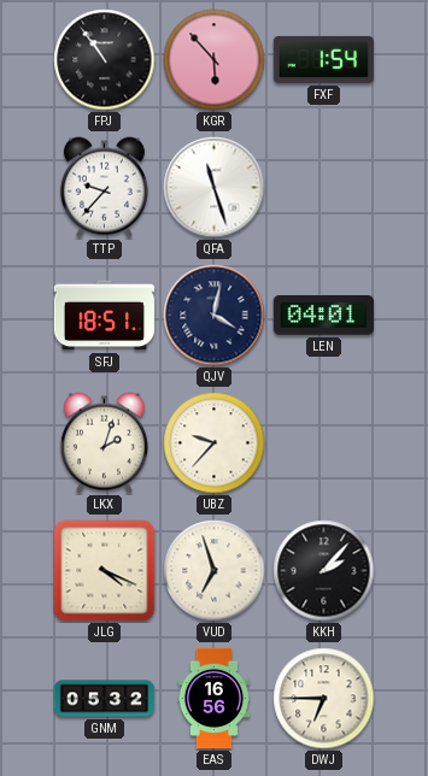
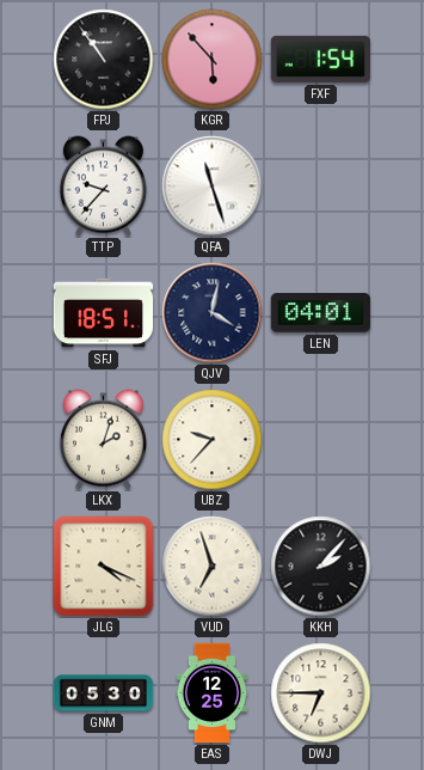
GNM: 05:32 -> 05:30 (104, 693)
EAS: 16:56 -> 12:25 (213, 693)
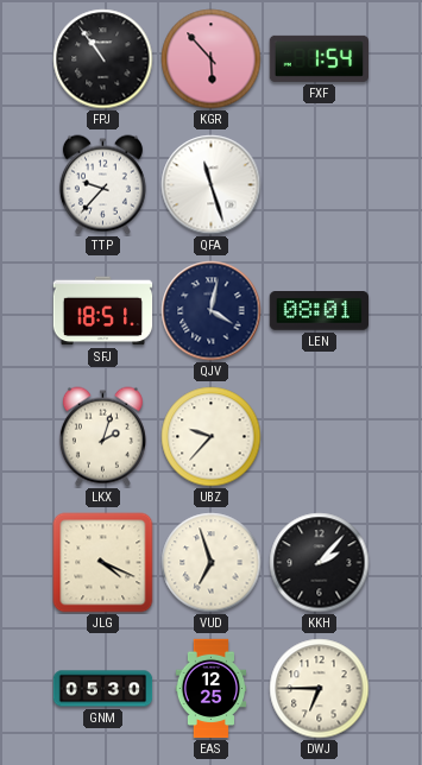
LEN: 04:01 -> 08:01 (320, 311)
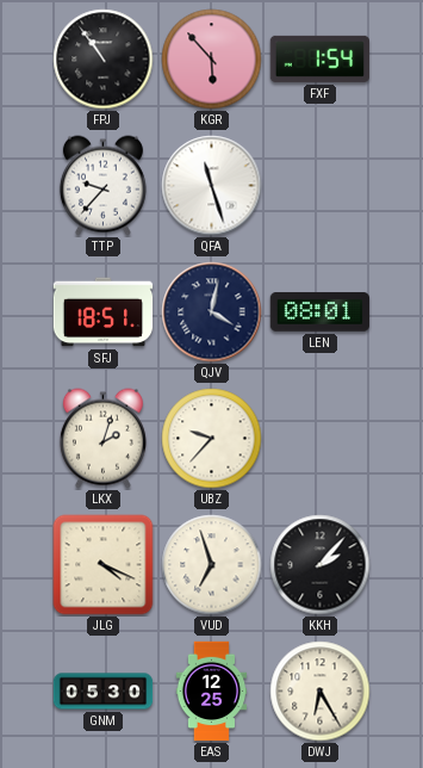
DWJ: 6:45 -> 6:25 (321, 692)
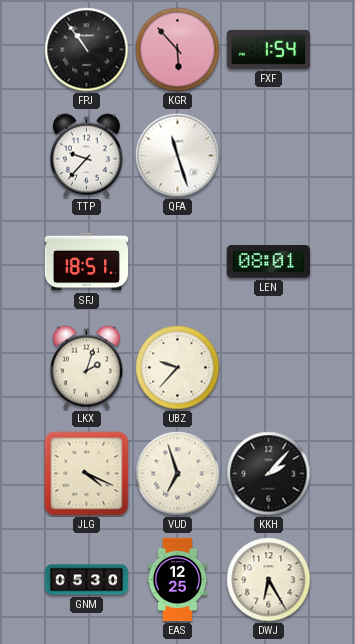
QJV: 4:02 -> none (212, 312)
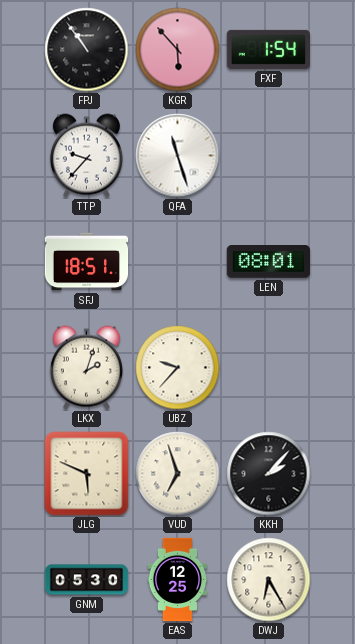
JLG: 4:19 -> 5:49 (87, 474)
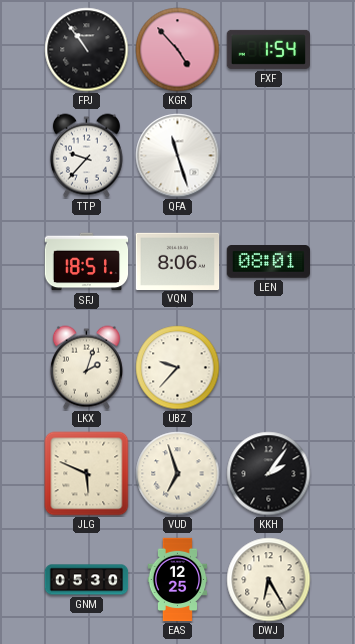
KGR: 5:53 -> 4:53 (178, 50)
VQN: none -> 8:06 (178, 261)
KKH: 2:07 -> 2:06 (269, 474)
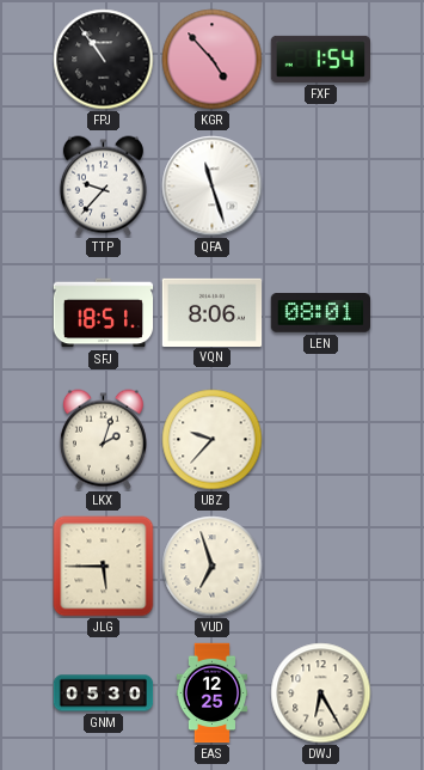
JLG: 5:49 -> 5:45 (104, 567)
KKH: 2:06 -> none (269, 474)
